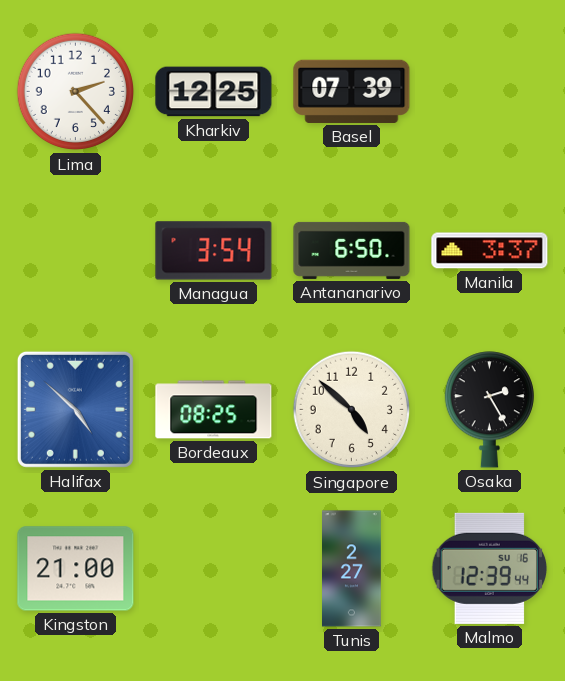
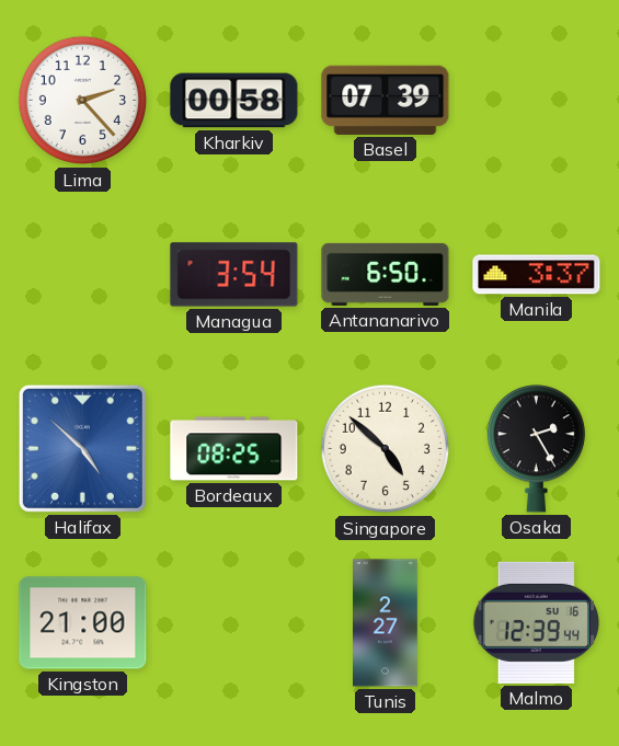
Kharkiv: 12:25 -> 00:58 (234, 101)
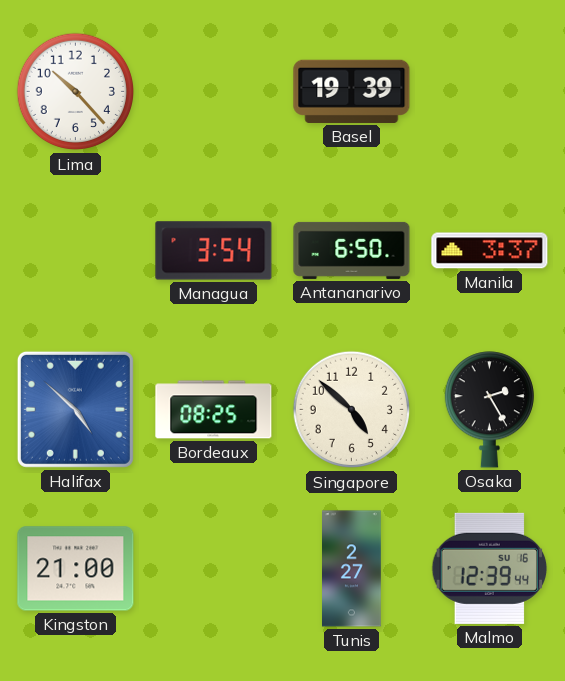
Lima: 2:23 -> 10:23 (76, 92)
Kharkiv: 00:58 -> none (234, 101)
Basel: 07:39 -> 19:39 (352, 91)
